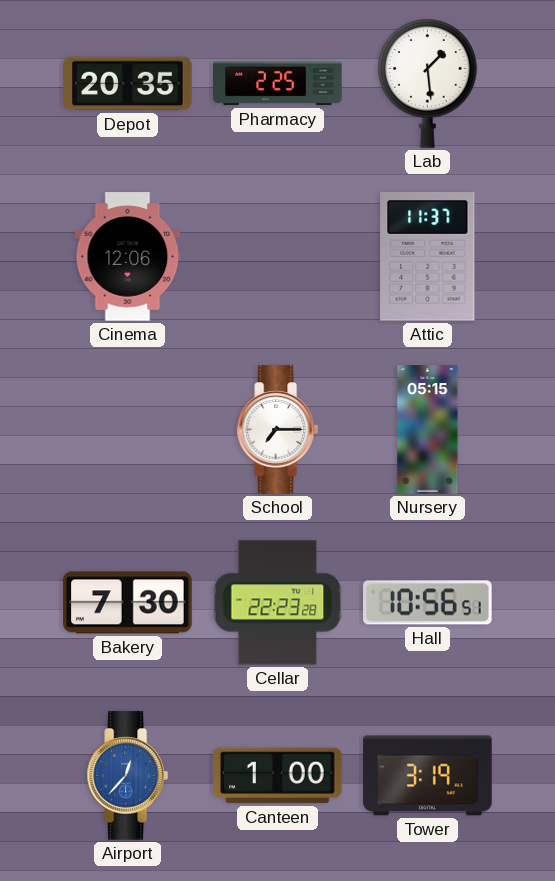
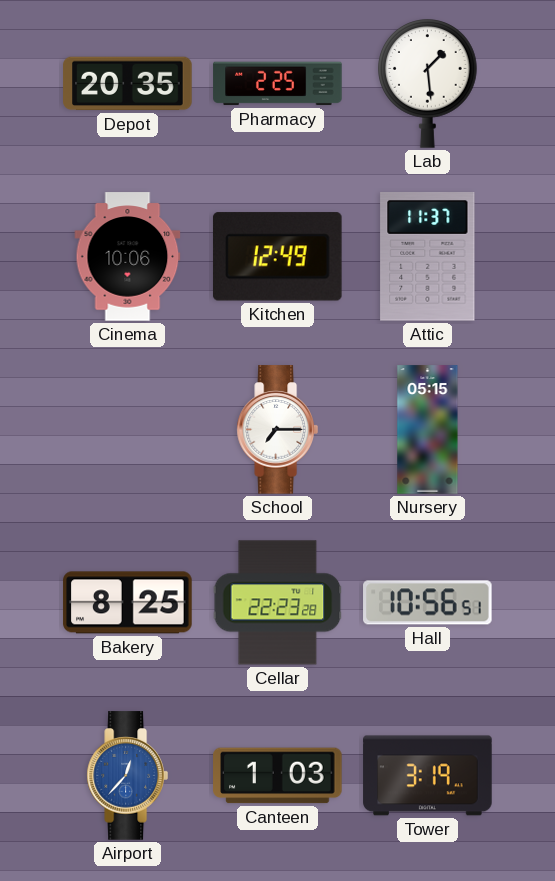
Cinema: 12:06 -> 10:06 (128, 257)
Kitchen: none -> 12:49 (277, 257)
Bakery: 7:30 -> 8:25 (128, 603)
Canteen: 1:00 -> 1:03 (278, 776)
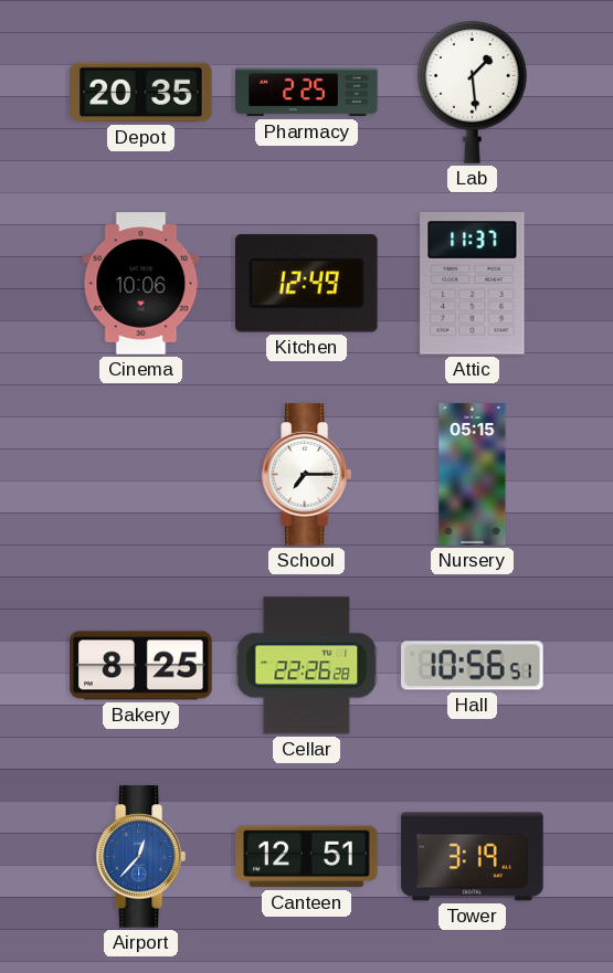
Cellar: 22:23 -> 22:26 (307, 666)
Canteen: 1:03 -> 12:51 (307, 857)
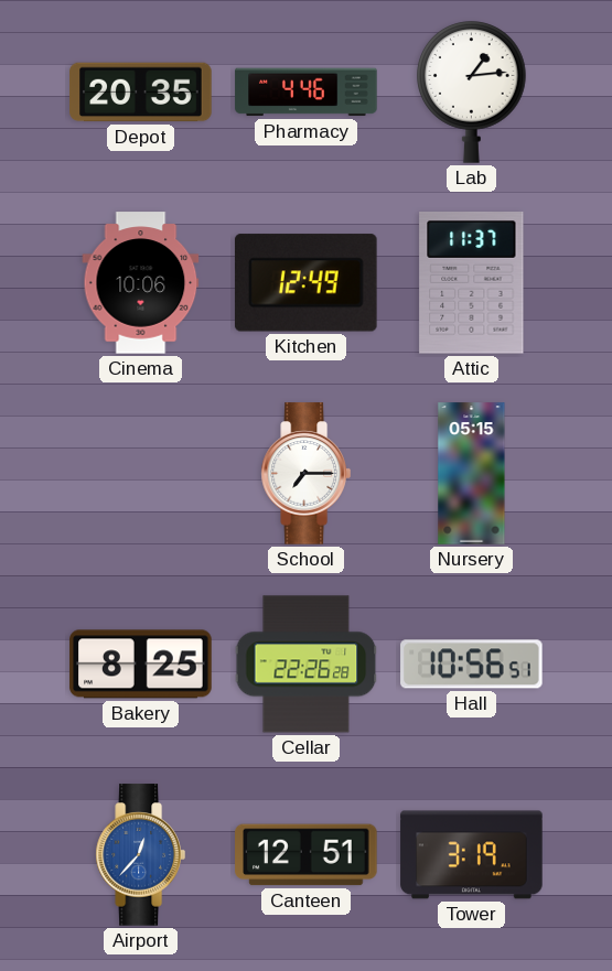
Pharmacy: 2:25 -> 4:46 (307, 93)
Lab: 1:29 -> 1:14 (472, 93)
